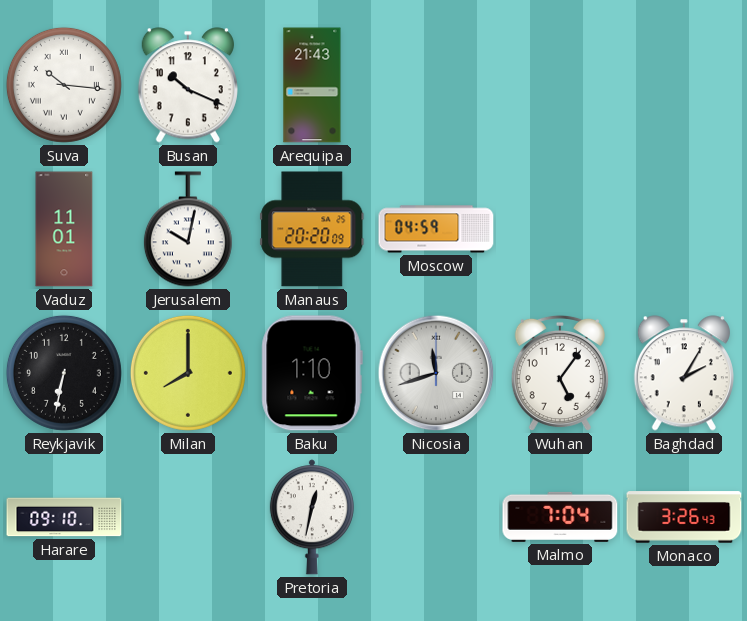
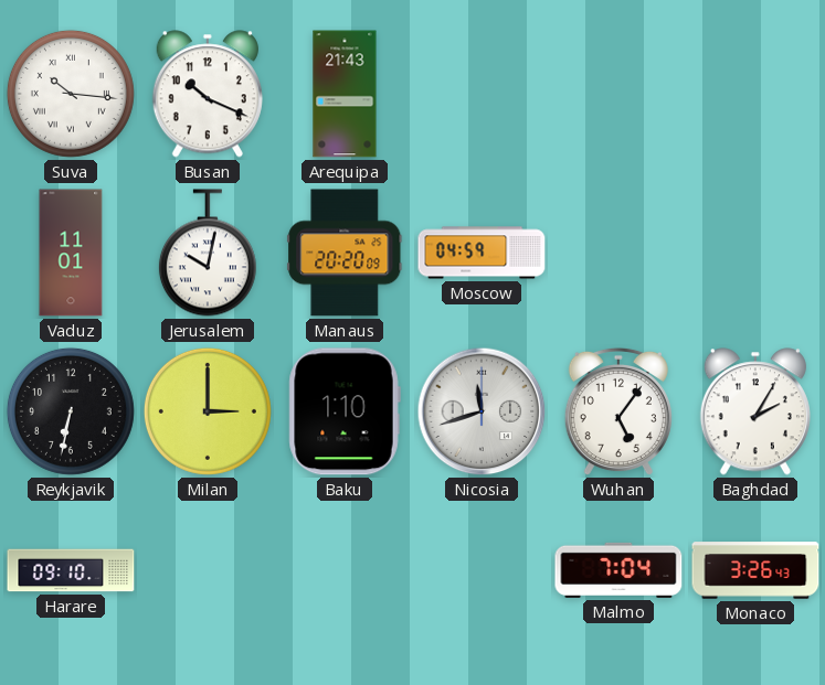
Milan: 8:00 -> 3:00 (208, 411)
Pretoria: 12:32 -> none (312, 517)
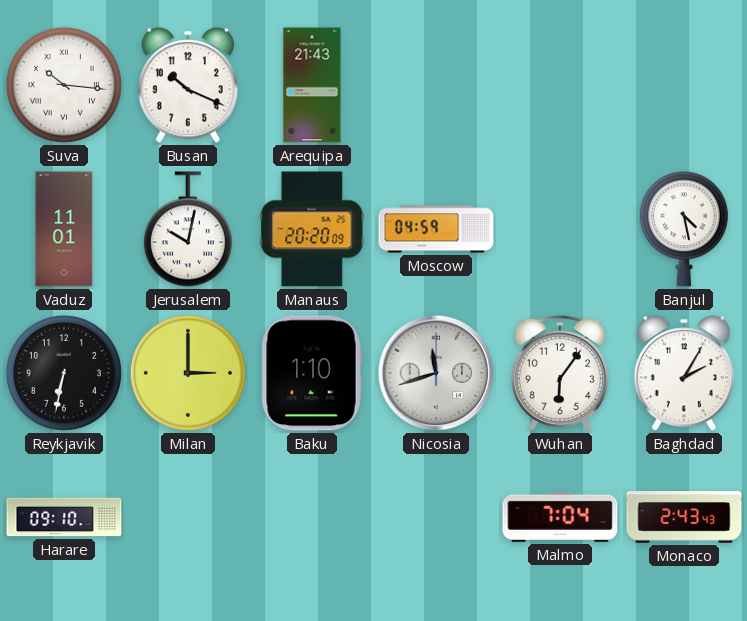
Banjul: none -> 4:28 (684, 229)
Wuhan: 5:06 -> 6:06 (560, 373)
Monaco: 3:26 -> 2:43 (684, 517)
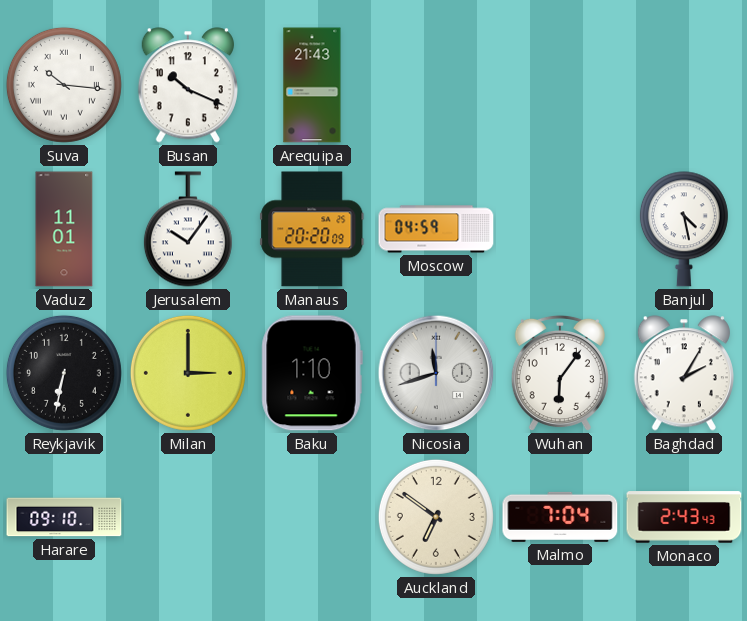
Jerusalem: 10:02 -> 10:06 (188, 229)
Auckland: none -> 6:51 (436, 517)
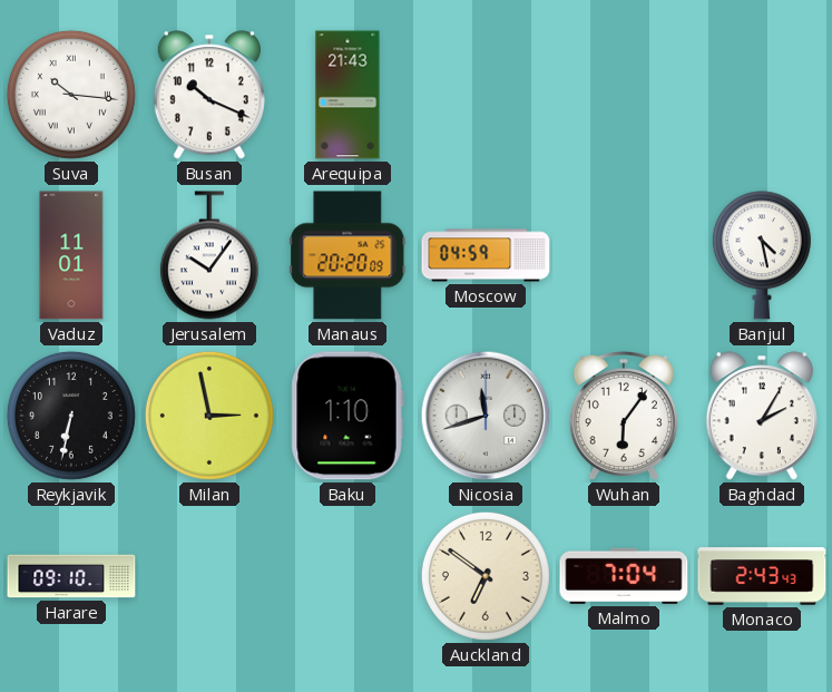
Milan: 3:00 -> 2:58 (209, 416)
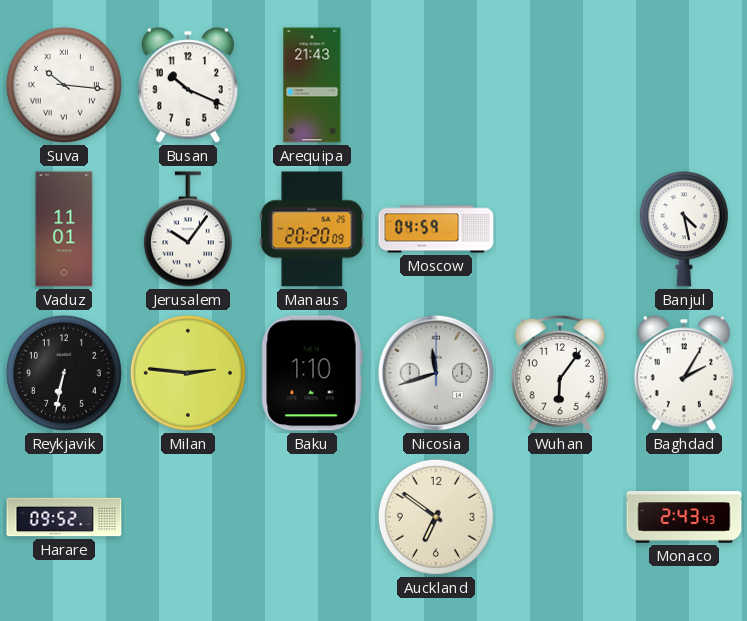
Milan: 2:58 -> 2:46 (188, 373)
Harare: 09:10 -> 09:52 (64, 517)
Malmo: 7:04 -> none (624, 576)
